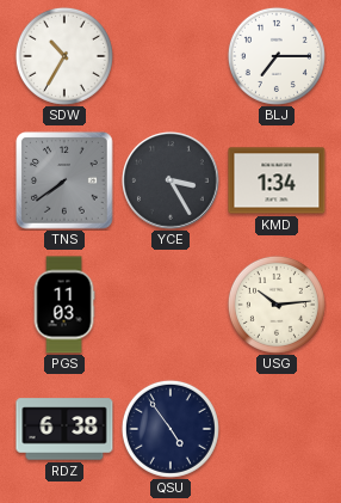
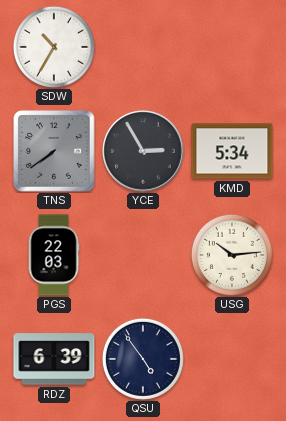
BLJ: 7:15 -> none (277, 56)
YCE: 3:25 -> 2:55 (144, 152)
KMD: 1:34 -> 5:34 (232, 151)
PGS: 11:03 -> 22:03 (54, 255)
RDZ: 6:38 -> 6:39 (54, 359)
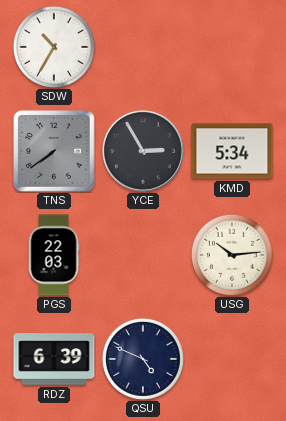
QSU: 4:54 -> 4:49 (143, 359)
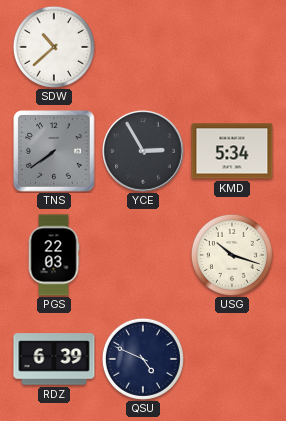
SDW: 10:35 -> 10:38 (54, 47)
USG: 10:14 -> 10:18 (232, 255)
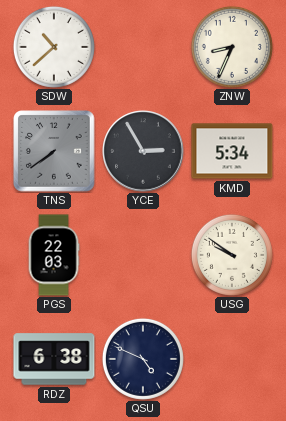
ZNW: none -> 8:34 (232, 47)
USG: 10:18 -> 9:51 (232, 255)
RDZ: 6:39 -> 6:38 (54, 359)
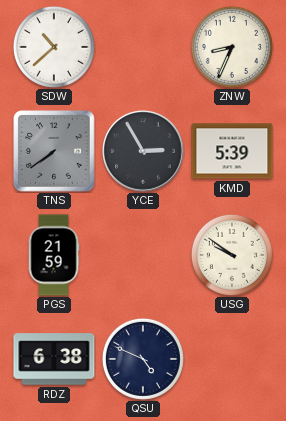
KMD: 5:34 -> 5:39 (232, 151)
PGS: 22:03 -> 21:59 (54, 255)
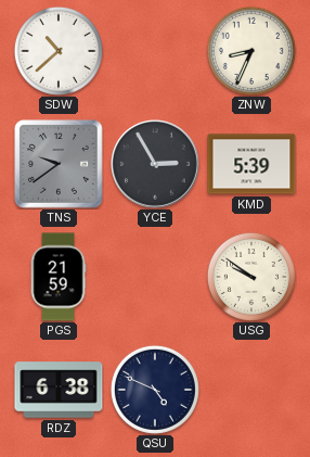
TNS: 7:39 -> 9:39 (59, 164)
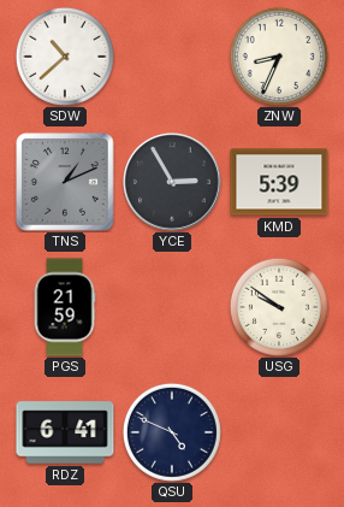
TNS: 9:39 -> 1:11 (65, 182)
RDZ: 6:38 -> 6:41 (65, 432)
